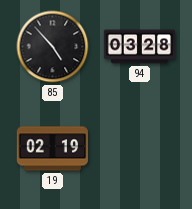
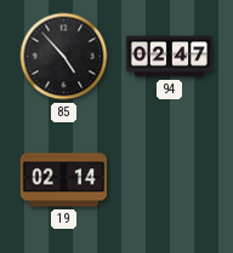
94: 03:28 -> 02:47 (170, 57)
19: 02:19 -> 02:14 (64, 180)
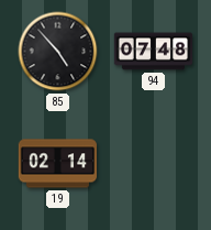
94: 02:47 -> 07:48 (154, 52)
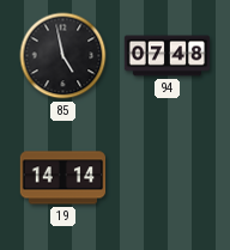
85: 4:53 -> 4:58 (63, 56)
19: 02:14 -> 14:14 (63, 178)
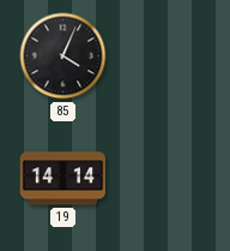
85: 4:58 -> 4:04 (63, 56)
94: 07:48 -> none (168, 56)
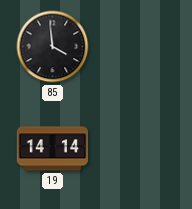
85: 4:04 -> 3:59 (53, 47)
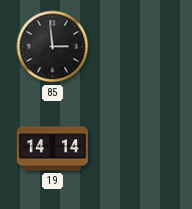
85: 3:59 -> 2:59 (53, 47)
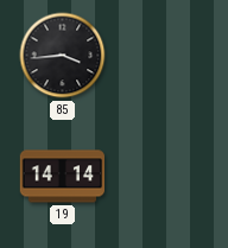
85: 2:59 -> 3:44 (63, 56)
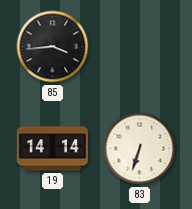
83: none -> 6:33 (140, 149)
